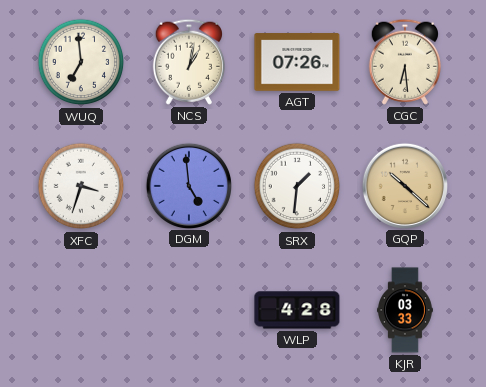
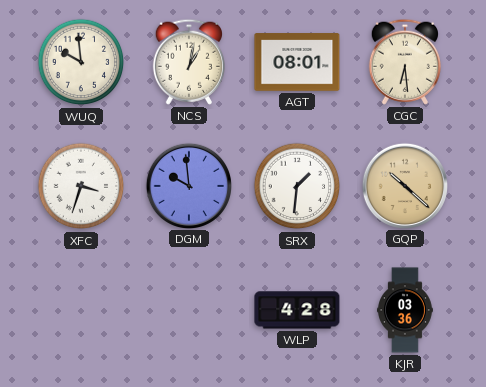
WUQ: 6:59 -> 9:59 (81, 62)
AGT: 07:26 -> 08:01 (297, 62)
DGM: 4:59 -> 9:59 (188, 185)
KJR: 03:33 -> 03:36 (406, 310)
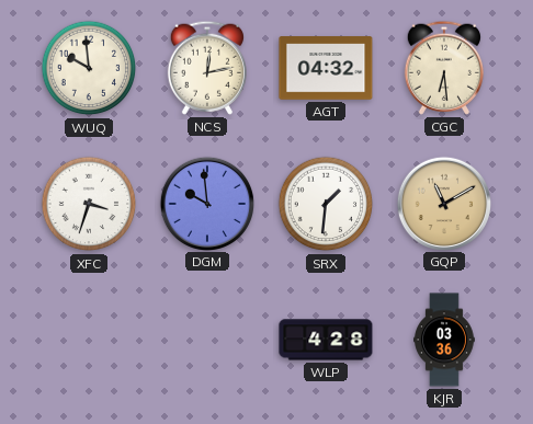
NCS: 1:02 -> 12:13 (207, 68)
AGT: 08:01 -> 04:32 (326, 68)
GQP: 10:22 -> 11:10 (443, 203)
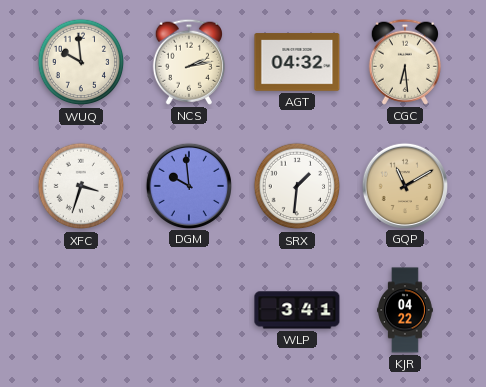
NCS: 12:13 -> 2:13 (189, 62)
WLP: 4:28 -> 3:41 (297, 310)
KJR: 03:36 -> 04:22 (406, 310)
